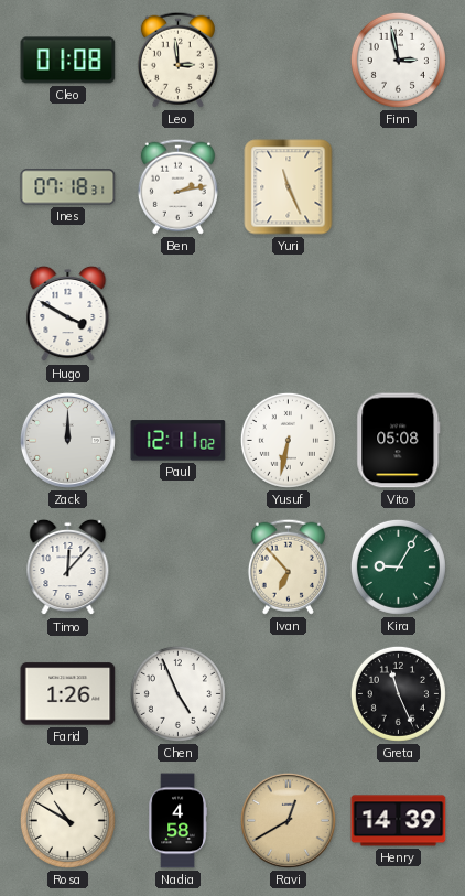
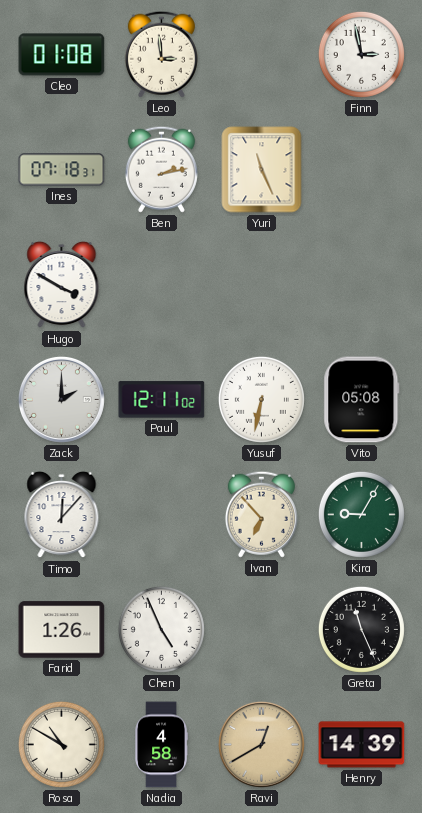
Zack: 12:00 -> 2:00 (61, 399)
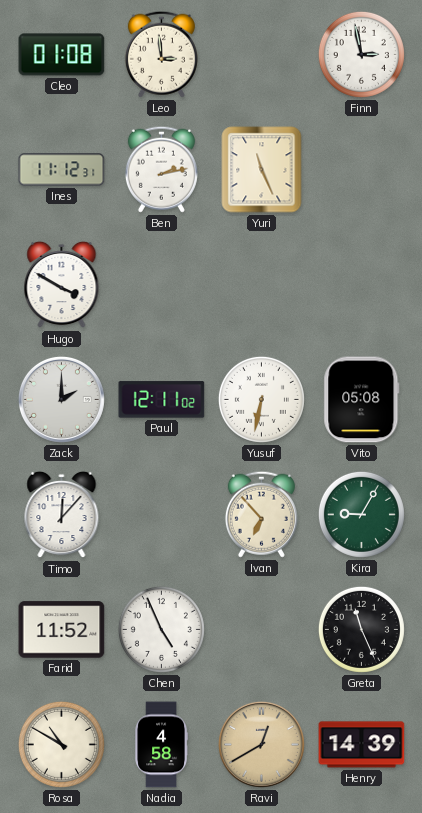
Ines: 07:18 -> 11:12 (62, 170)
Farid: 1:26 -> 11:52 (62, 630)
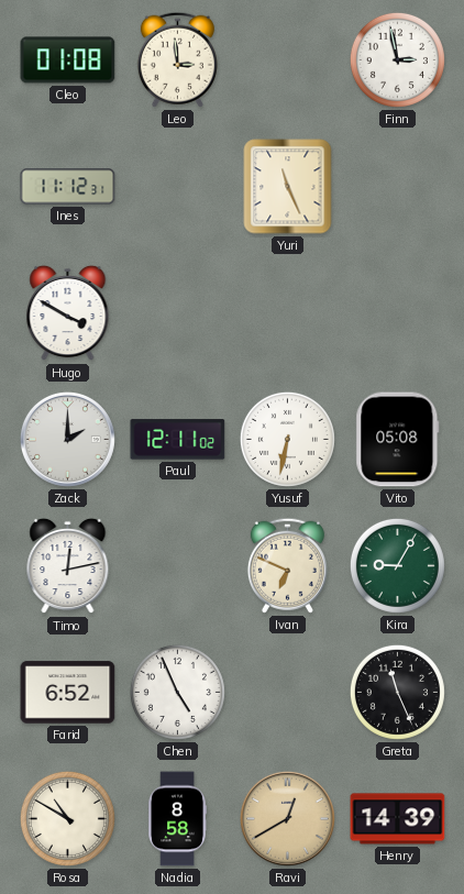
Ben: 2:13 -> none (161, 169)
Timo: 12:07 -> 12:13 (68, 566)
Ivan: 6:53 -> 6:49 (287, 565)
Farid: 11:52 -> 6:52 (68, 693)
Nadia: 4:58 -> 8:58 (177, 819)
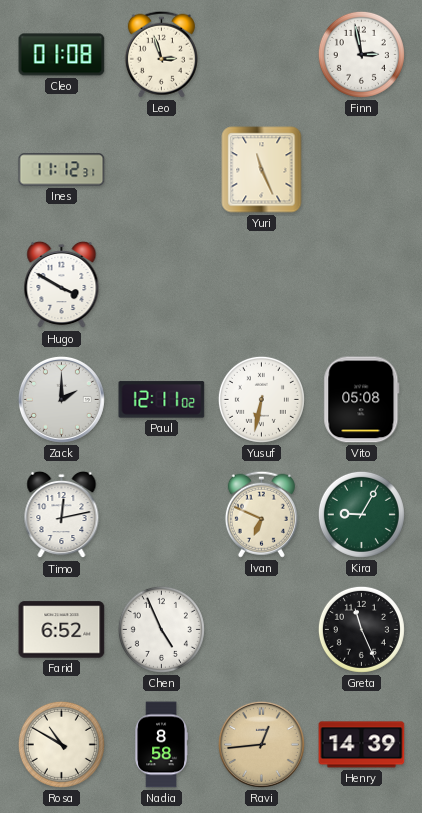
Leo: 2:59 -> 2:57 (161, 54)
Ravi: 12:40 -> 12:44 (261, 744)
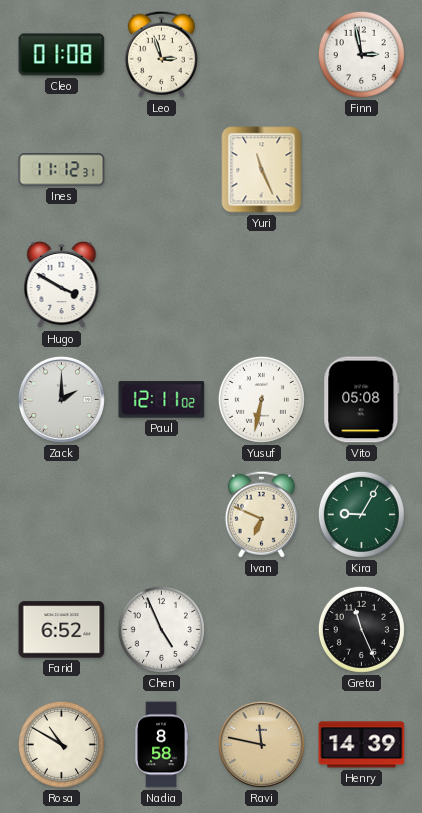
Timo: 12:13 -> none (62, 515)
Ravi: 12:44 -> 11:47 (261, 744)
